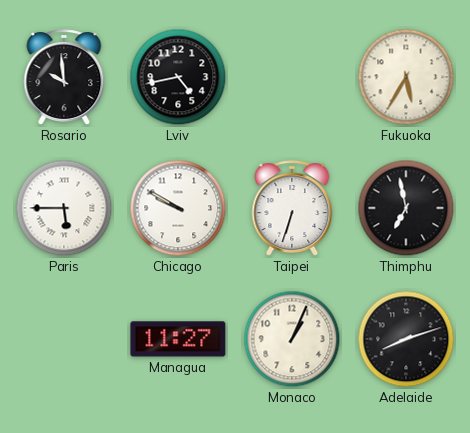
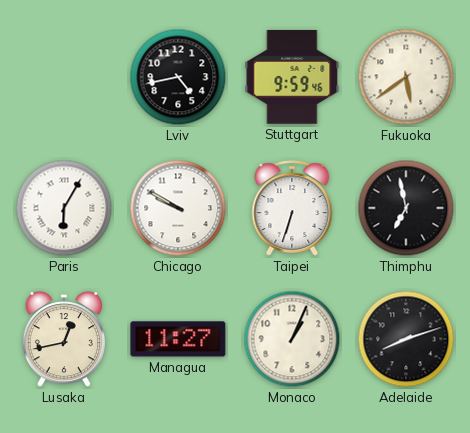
Rosario: 9:59 -> none (64, 77)
Stuttgart: none -> 9:59 (292, 77)
Fukuoka: 5:35 -> 5:39 (406, 77)
Paris: 5:45 -> 6:05 (64, 208)
Lusaka: none -> 12:43 (64, 340)
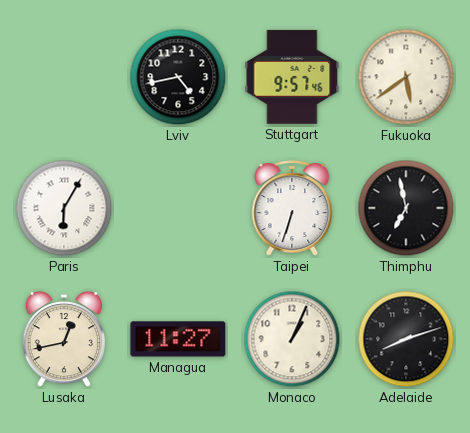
Stuttgart: 9:59 -> 9:57 (292, 77)
Chicago: 9:50 -> none (178, 208)
